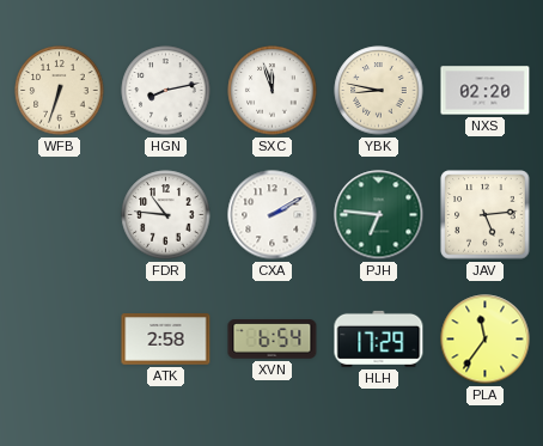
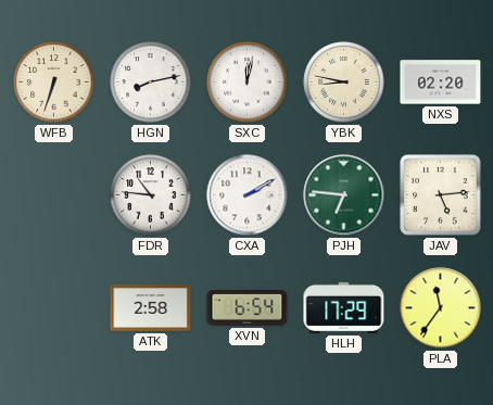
SXC: 11:57 -> 12:02 (248, 83)
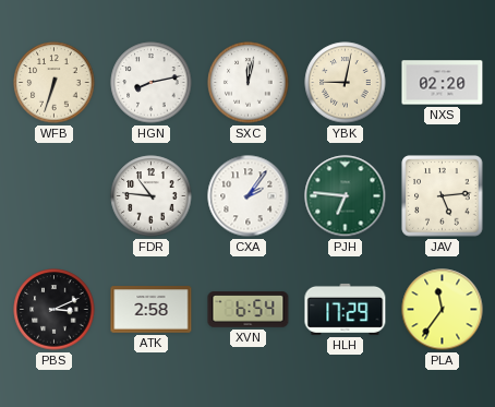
YBK: 8:47 -> 9:02 (346, 83)
CXA: 2:10 -> 2:06 (249, 196)
PBS: none -> 3:11 (55, 310)
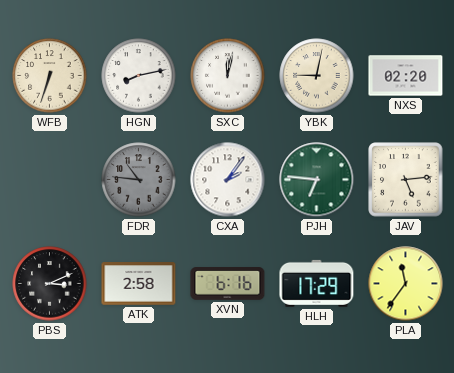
FDR dial: white -> grey (139, 180)
XVN: 6:54 -> 6:16 (228, 284)
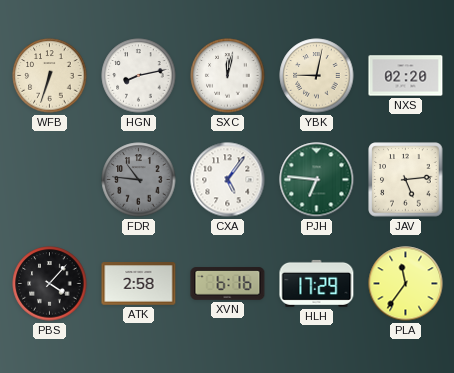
CXA: 2:06 -> 5:06 (228, 180)
PBS: 3:11 -> 4:07 (50, 284)
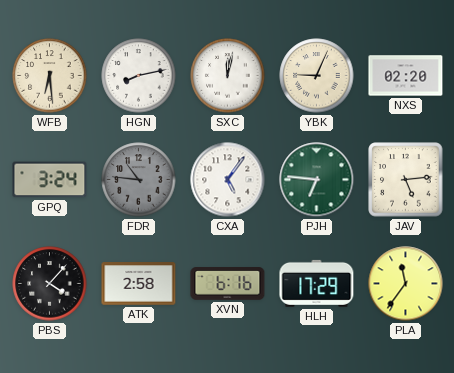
WFB: 6:33 -> 6:29 (50, 76)
YBK: 9:02 -> 9:04 (317, 76)
GPQ: none -> 3:24 (50, 180)
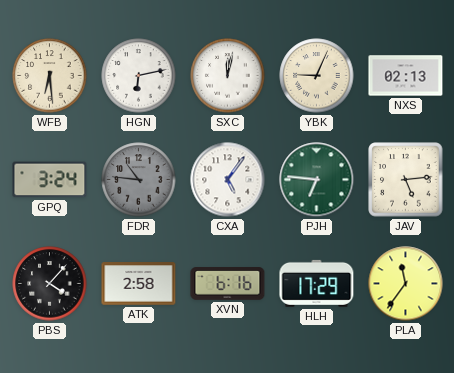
HGN: 8:13 -> 6:13 (139, 76)
NXS: 02:20 -> 02:13 (406, 76)
